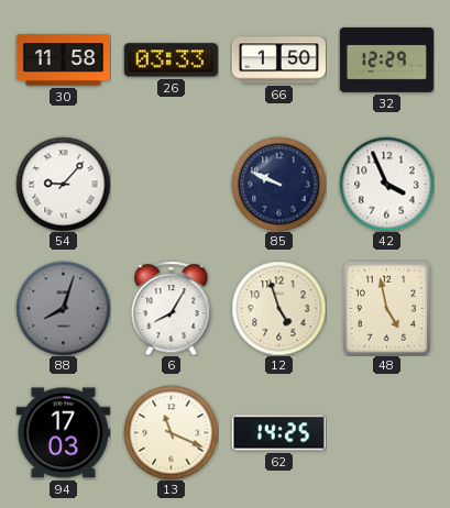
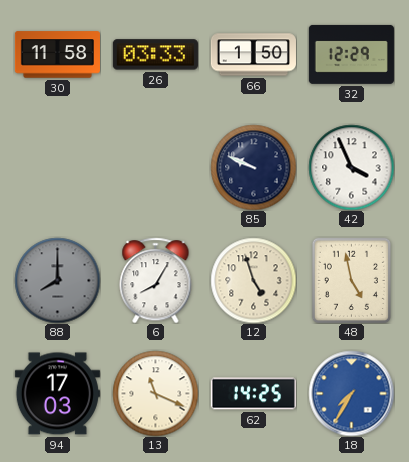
54: 9:07 -> none (63, 184)
88: 8:03 -> 8:00 (57, 280)
18: none -> 7:35 (351, 393)
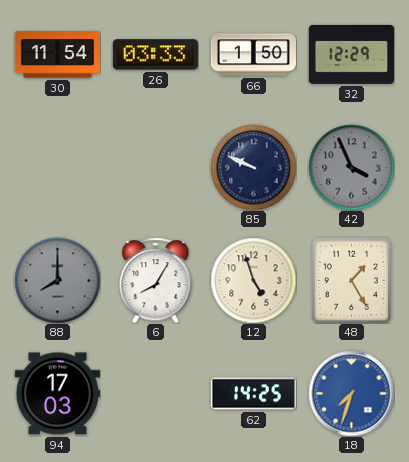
30: 11:58 -> 11:54 (57, 55)
42 dial: white -> grey (351, 167)
48: 4:58 -> 1:25 (351, 280)
13: 11:19 -> none (155, 393)
18: 7:35 -> 7:33 (351, 393)
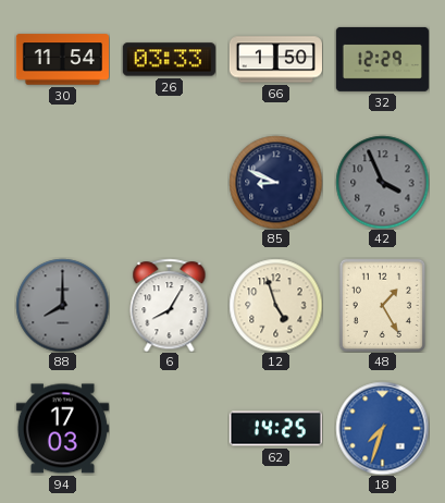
85: 9:49 -> 8:49 (275, 182)
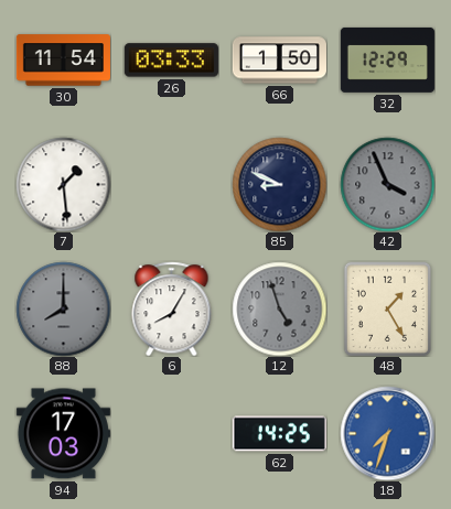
7: none -> 1:29 (63, 184)
12 dial: cream -> grey (279, 308)
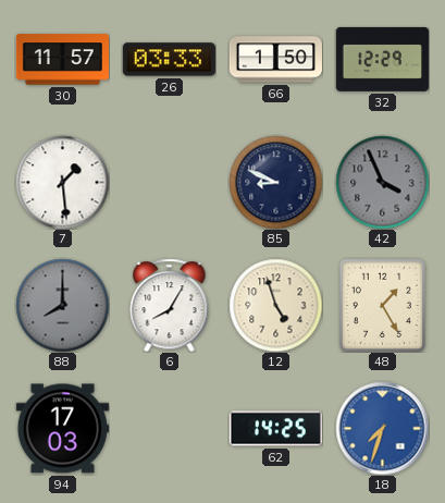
30: 11:54 -> 11:57 (62, 60)
12 dial: grey -> cream (275, 305)
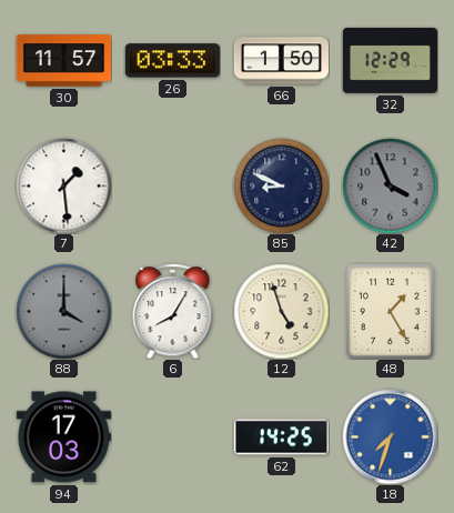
88: 8:00 -> 4:00 (63, 311)
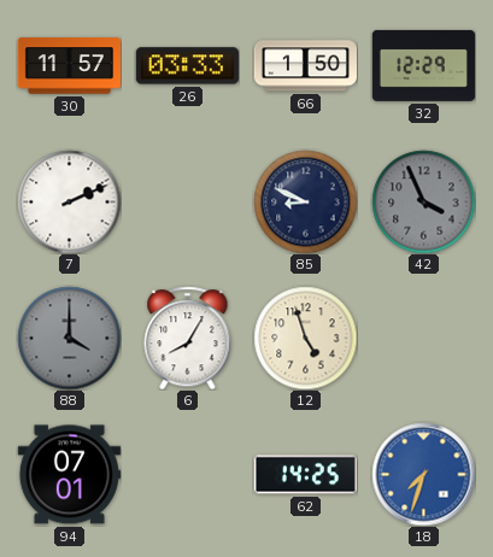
7: 1:29 -> 2:11 (69, 201)
48: 1:25 -> none (390, 311)
94: 17:03 -> 07:01 (69, 475)
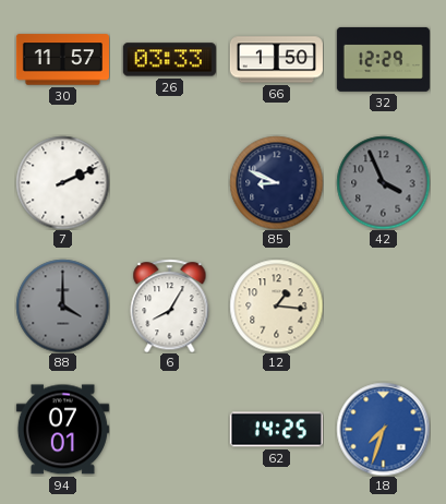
12: 4:57 -> 1:16 (276, 305)
